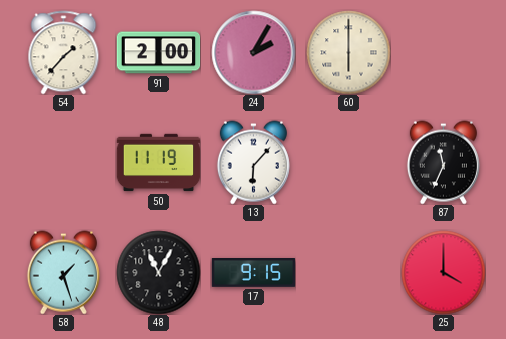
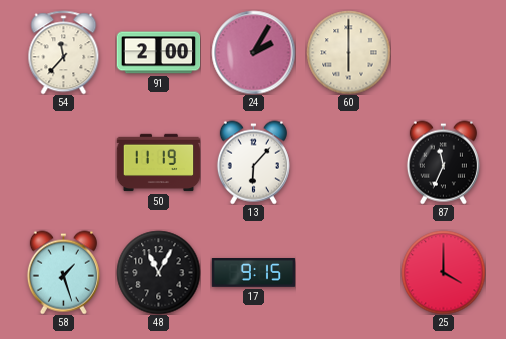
54: 1:37 -> 11:37 (64, 52)
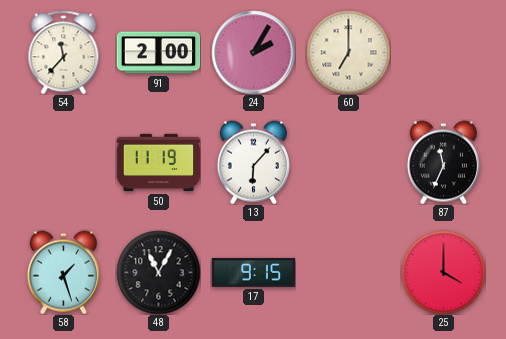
60: 6:00 -> 7:00 (348, 52)
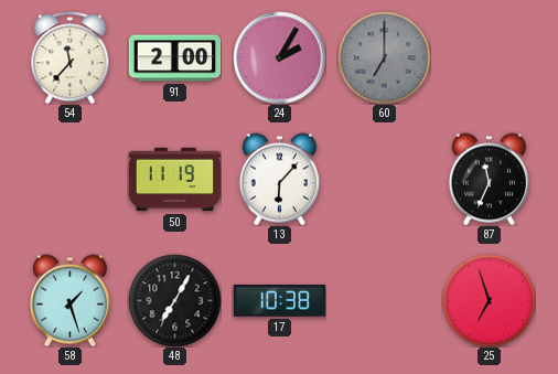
60 dial: cream -> grey (384, 57)
48: 11:05 -> 7:05 (174, 300)
17: 9:15 -> 10:38 (279, 301)
25: 4:00 -> 6:57 (489, 300)
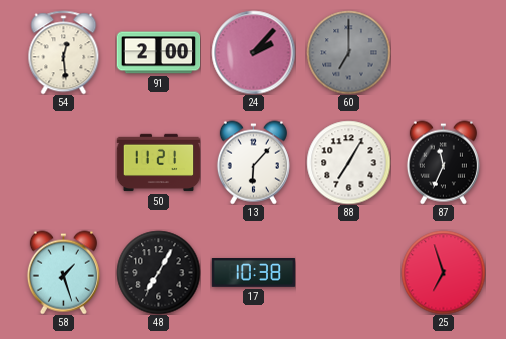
54: 11:37 -> 12:29 (64, 52)
24: 2:05 -> 2:07 (253, 52)
50: 11:19 -> 11:21 (158, 163)
88: none -> 7:05 (348, 162)
